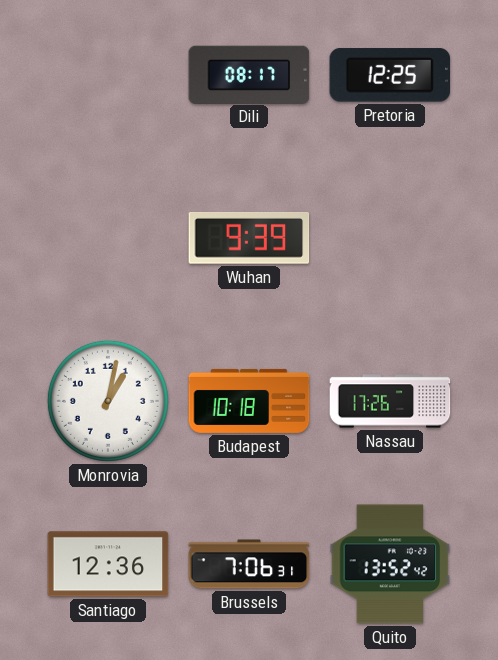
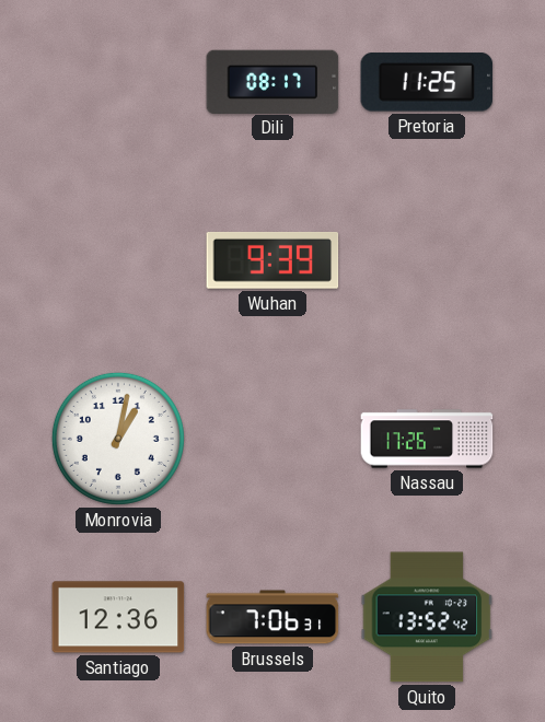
Pretoria: 12:25 -> 11:25 (427, 82)
Budapest: 10:18 -> none (249, 401)
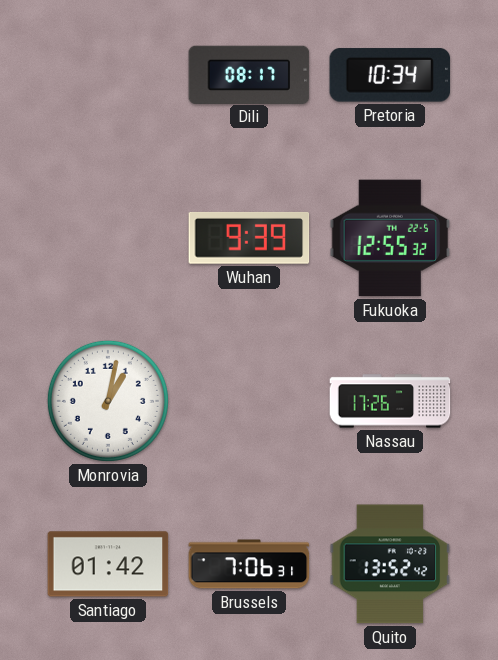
Pretoria: 11:25 -> 10:34 (390, 75)
Fukuoka: none -> 12:55 (390, 238)
Santiago: 12:36 -> 01:42 (108, 564)
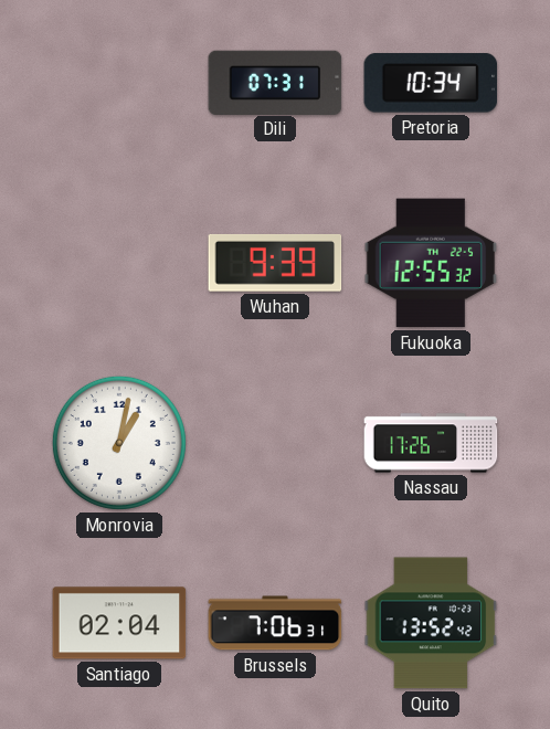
Dili: 08:17 -> 07:31 (275, 82)
Santiago: 01:42 -> 02:04 (119, 623)
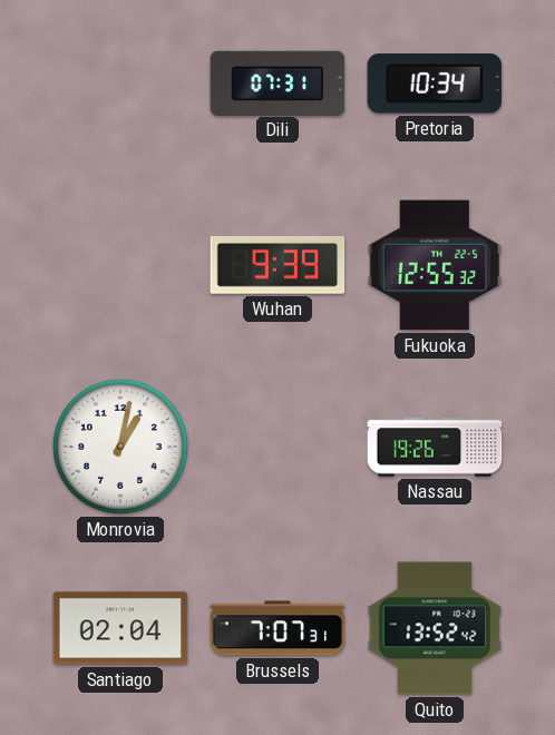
Nassau: 17:26 -> 19:26 (435, 447)
Brussels: 7:06 -> 7:07 (277, 628)
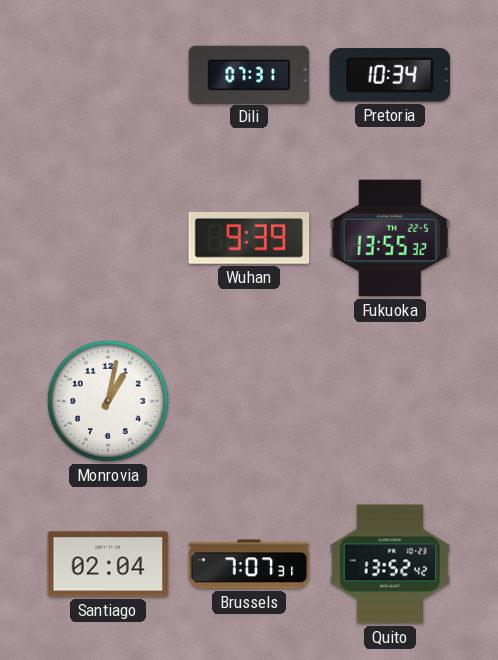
Fukuoka: 12:55 -> 13:55 (390, 238)
Nassau: 19:26 -> none (435, 447)
